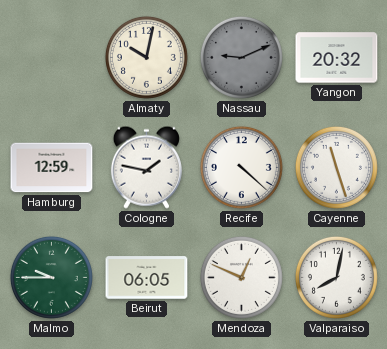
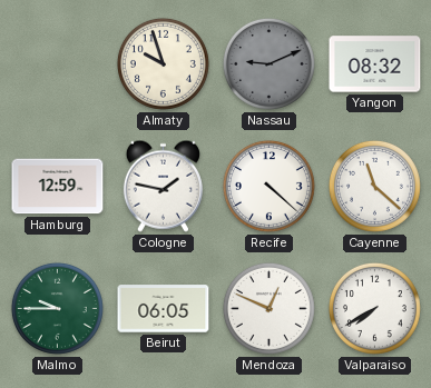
Almaty: 10:02 -> 9:57 (163, 63)
Yangon: 20:32 -> 08:32 (375, 64)
Cayenne: 11:27 -> 11:22 (374, 186)
Valparaiso: 8:02 -> 7:40 (374, 308)
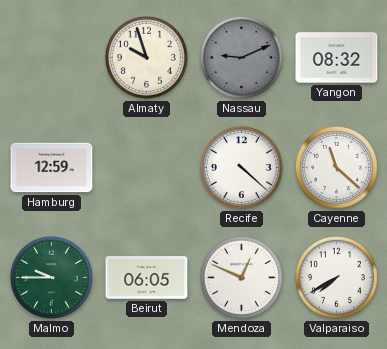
Cologne: 1:47 -> none (163, 186)
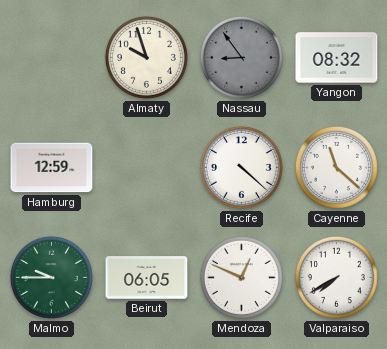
Nassau: 9:11 -> 8:54 (241, 57)
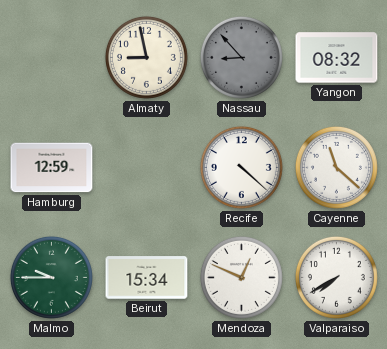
Almaty: 9:57 -> 8:58 (146, 57)
Nassau: 8:54 -> 8:53 (241, 57)
Beirut: 06:05 -> 15:34 (147, 278)
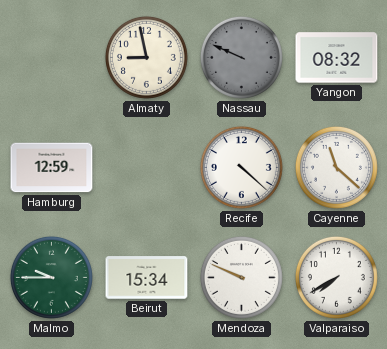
Nassau: 8:53 -> 9:49 (241, 57)
Mendoza: 12:49 -> 9:49 (241, 277)
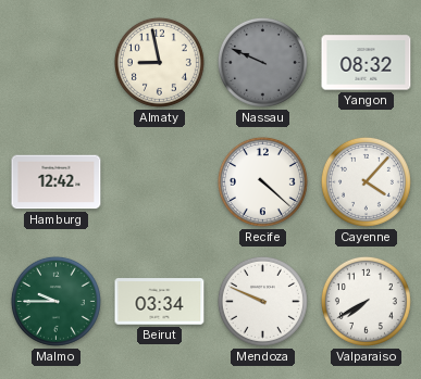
Hamburg: 12:59 -> 12:42 (57, 182)
Cayenne: 11:22 -> 4:07 (366, 181)
Beirut: 15:34 -> 03:34 (160, 302)
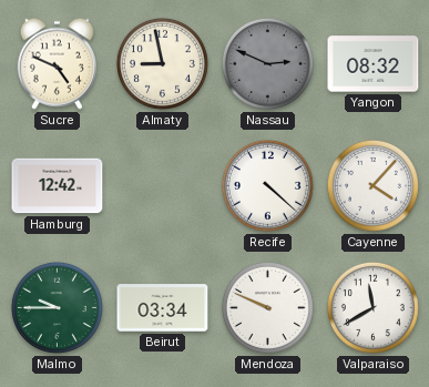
Sucre: none -> 4:49 (57, 63)
Nassau: 9:49 -> 2:49 (267, 63)
Valparaiso: 7:40 -> 11:40 (372, 307)
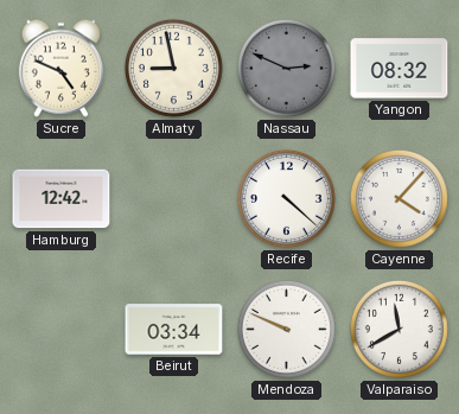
Malmo: 9:45 -> none (57, 307)
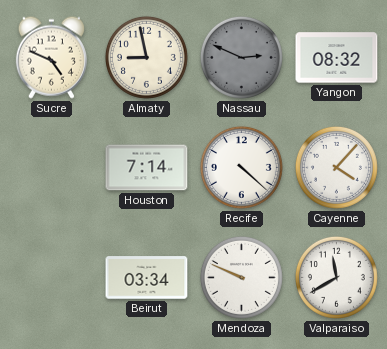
Hamburg: 12:42 -> none (62, 199)
Houston: none -> 7:14 (147, 168)
